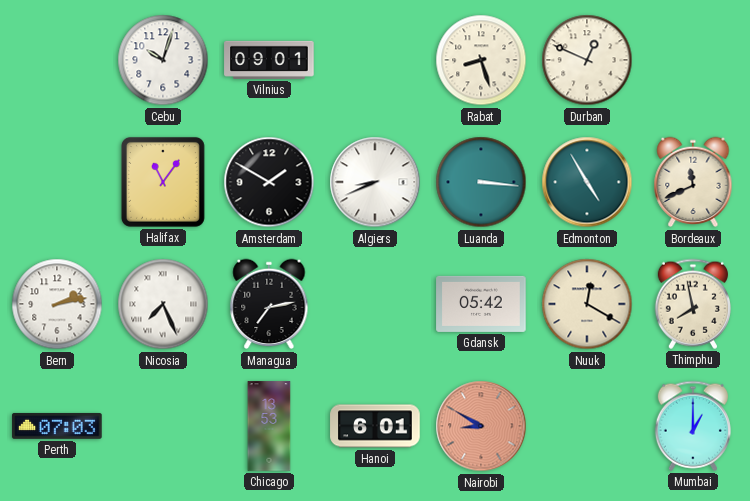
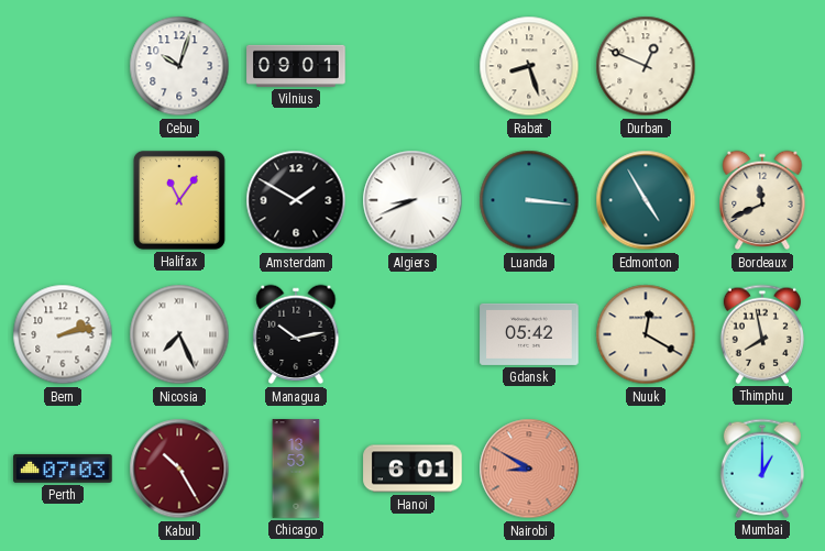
Managua: 7:13 -> 10:13 (296, 334)
Kabul: none -> 10:25 (179, 469)
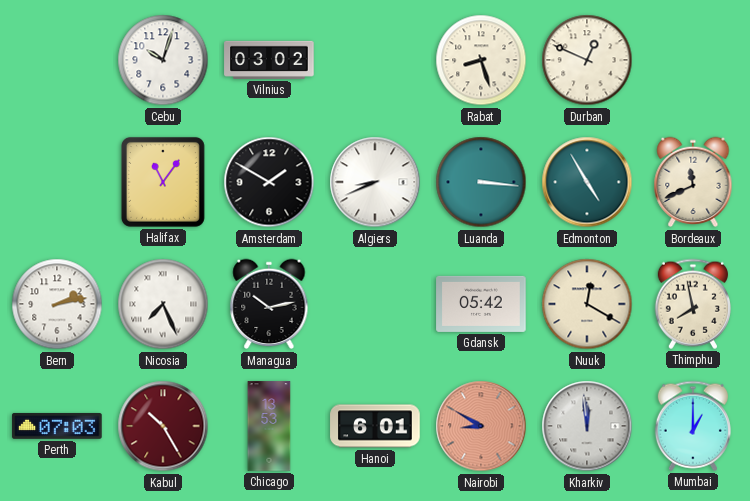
Vilnius: 09:01 -> 03:02 (269, 60)
Kharkiv: none -> 11:59 (587, 426)
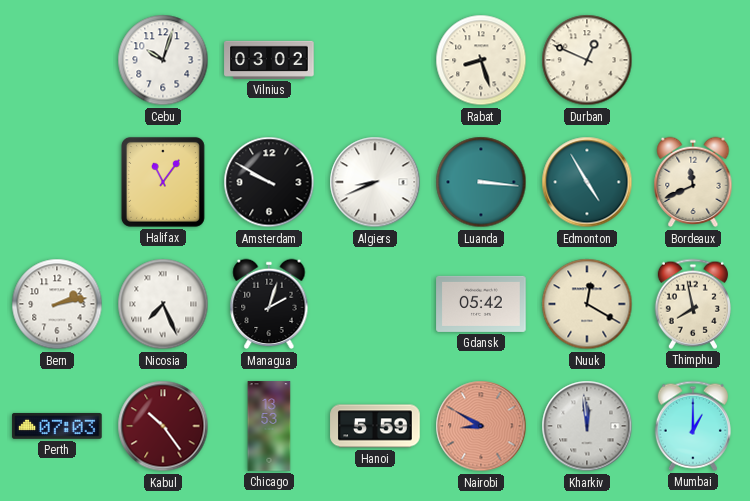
Amsterdam: 1:50 -> 9:50 (269, 182)
Managua: 10:13 -> 2:03 (269, 304)
Kabul: 10:25 -> 10:24 (163, 426)
Hanoi: 6:01 -> 5:59 (375, 426)
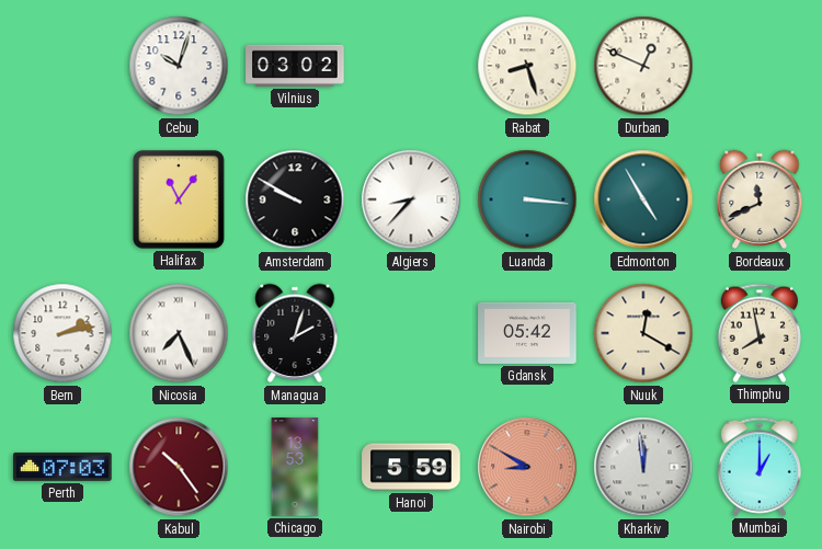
Algiers: 8:41 -> 8:37 (411, 199)
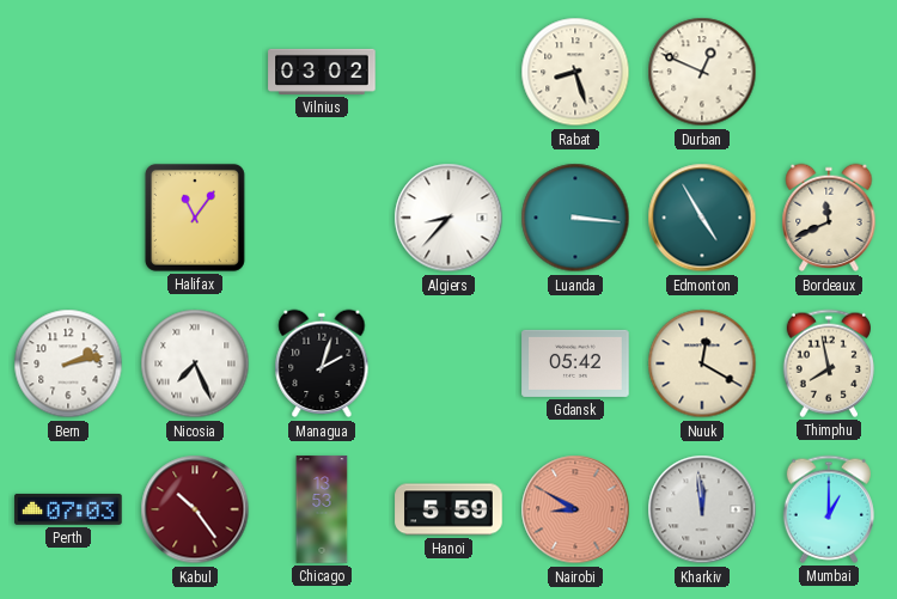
Cebu: 10:03 -> none (179, 66)
Amsterdam: 9:50 -> none (295, 199)
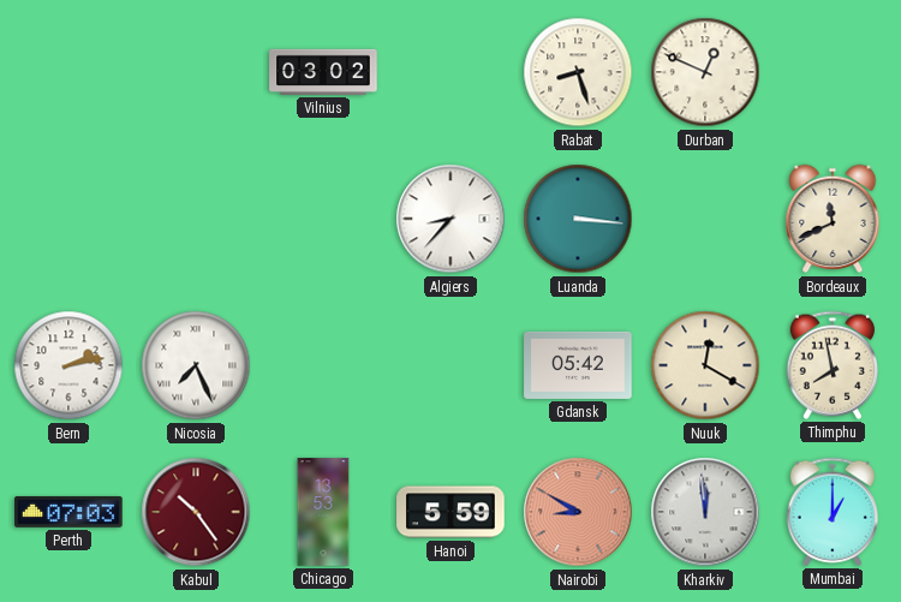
Halifax: 11:06 -> none (195, 218)
Edmonton: 4:55 -> none (702, 218)
Managua: 2:03 -> none (322, 363)
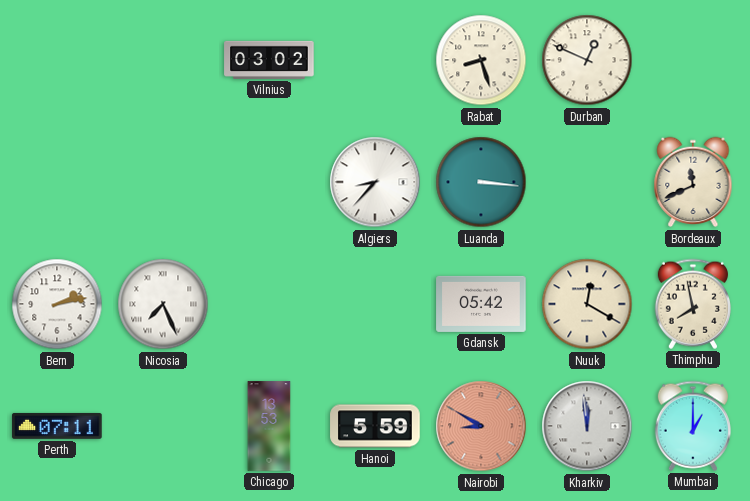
Perth: 07:03 -> 07:11 (57, 426)
Kabul: 10:24 -> none (196, 512)
